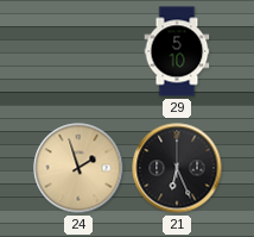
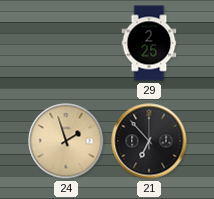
29: 5:10 -> 2:25 (149, 43)
21: 6:26 -> 6:53 (149, 141)
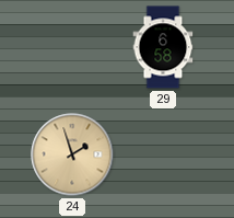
29: 2:25 -> 6:58 (163, 47)
21: 6:53 -> none (149, 141)
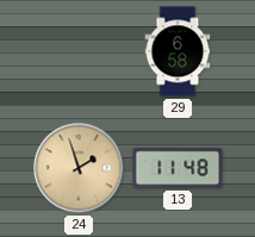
13: none -> 11:48 (178, 168)
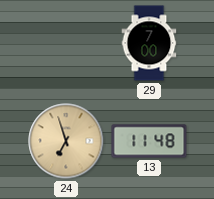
29: 6:58 -> 7:00 (149, 43)
24: 1:57 -> 6:57 (66, 141)
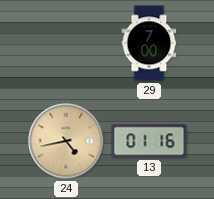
24: 6:57 -> 4:43 (66, 141)
13: 11:48 -> 01:16 (149, 141)
